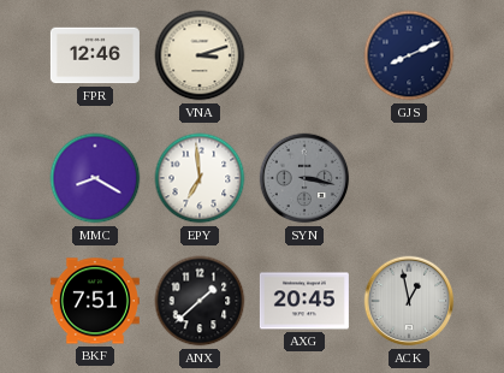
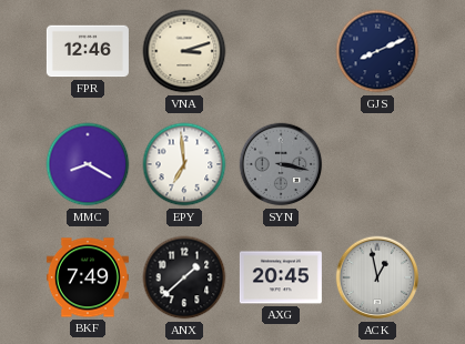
BKF: 7:51 -> 7:49 (88, 277)
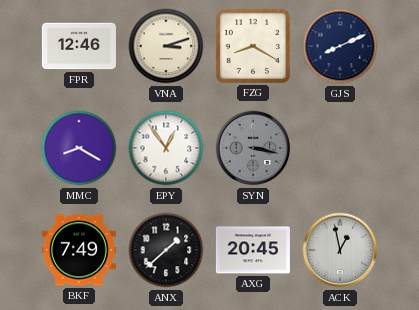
FZG: none -> 8:20 (253, 46)
EPY: 6:59 -> 12:54 (166, 148)
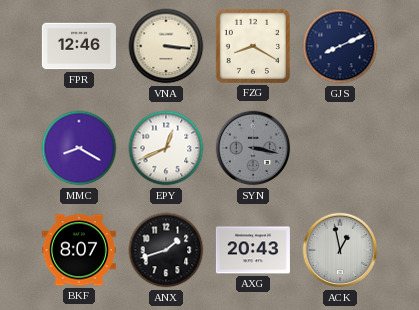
VNA: 3:12 -> 3:16 (166, 46)
EPY: 12:54 -> 12:41 (166, 148)
BKF: 7:49 -> 8:07 (79, 250)
ANX: 1:38 -> 1:42 (166, 250)
AXG: 20:45 -> 20:43 (253, 250)
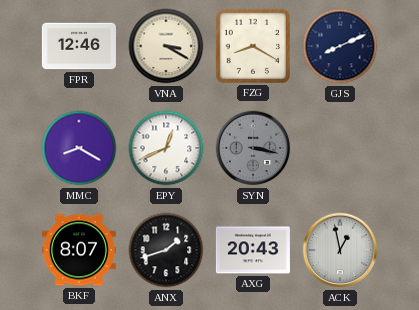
VNA: 3:16 -> 3:20 (166, 46)
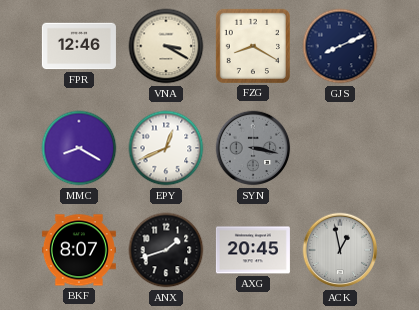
AXG: 20:43 -> 20:45 (253, 250)
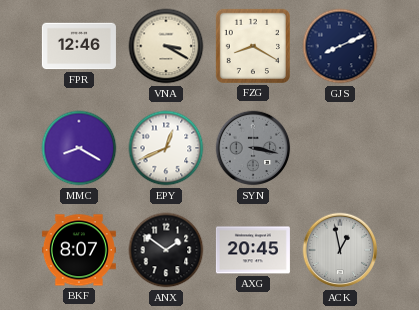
ANX: 1:42 -> 1:51 (166, 250)
